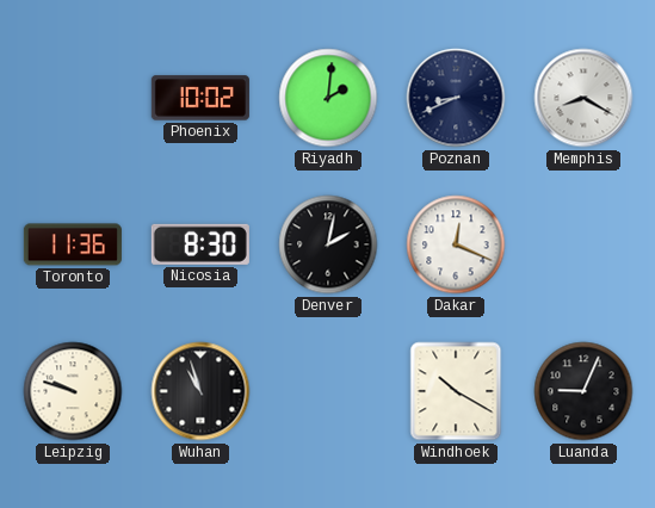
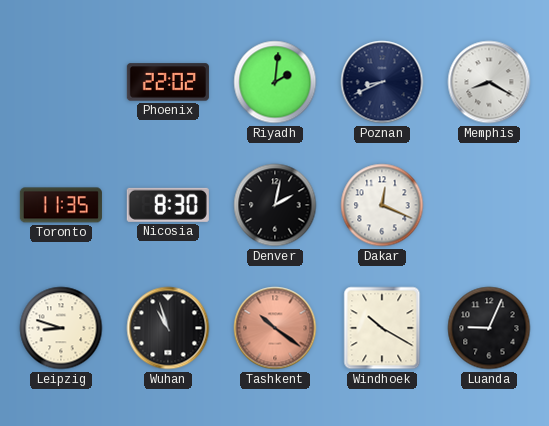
Phoenix: 10:02 -> 22:02 (168, 82)
Toronto: 11:36 -> 11:35 (61, 205)
Leipzig: 9:48 -> 8:48 (61, 328)
Tashkent: none -> 10:21 (275, 328)
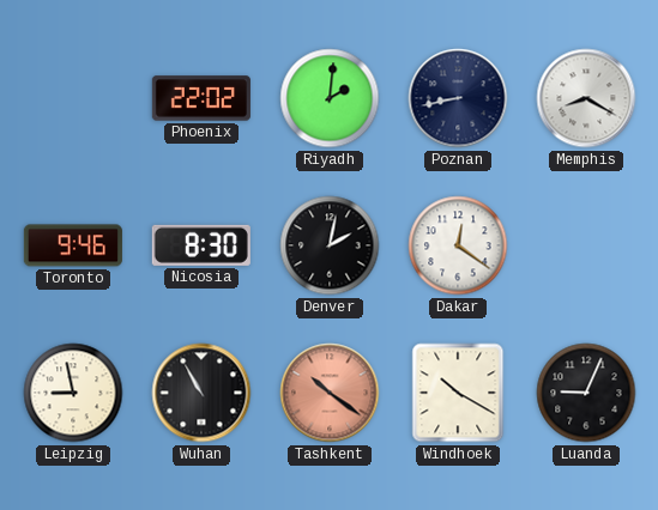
Poznan: 8:41 -> 8:43 (458, 98)
Toronto: 11:35 -> 9:46 (73, 245)
Dakar: 12:19 -> 12:21 (458, 245)
Leipzig: 8:48 -> 8:58 (73, 393)
Wuhan: 10:57 -> 10:55 (201, 393)
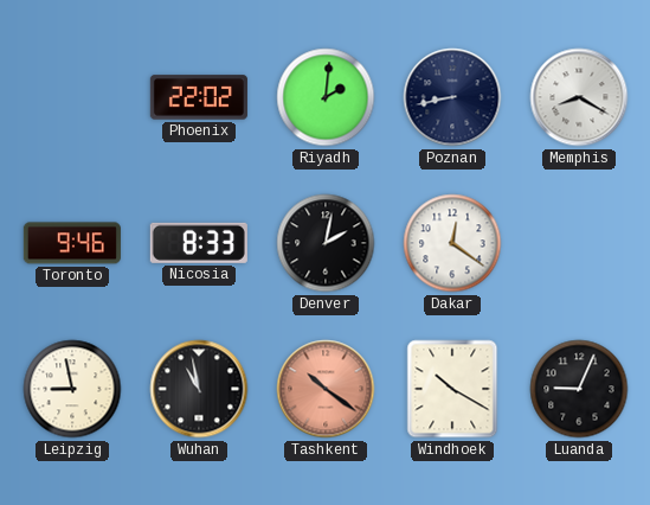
Nicosia: 8:30 -> 8:33 (199, 243)
Wuhan: 10:55 -> 10:58 (199, 389)
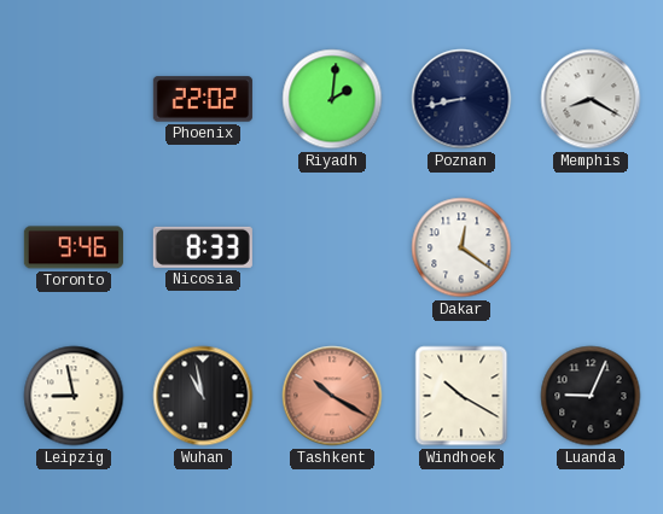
Denver: 2:02 -> none (326, 243)
Tashkent: 10:21 -> 10:20 (332, 396)
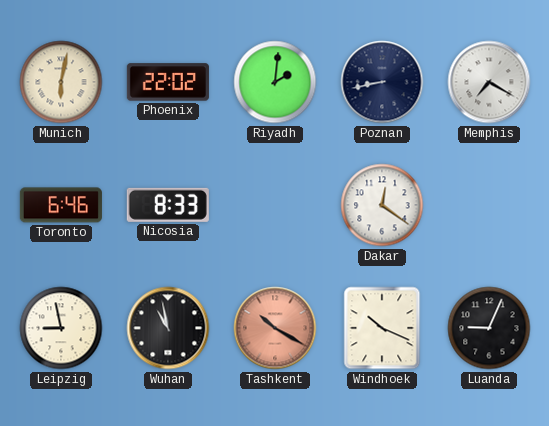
Munich: none -> 6:02 (61, 82)
Memphis: 8:20 -> 7:20 (489, 82)
Toronto: 9:46 -> 6:46 (61, 205)
Windhoek: 10:20 -> 10:19 (382, 328)
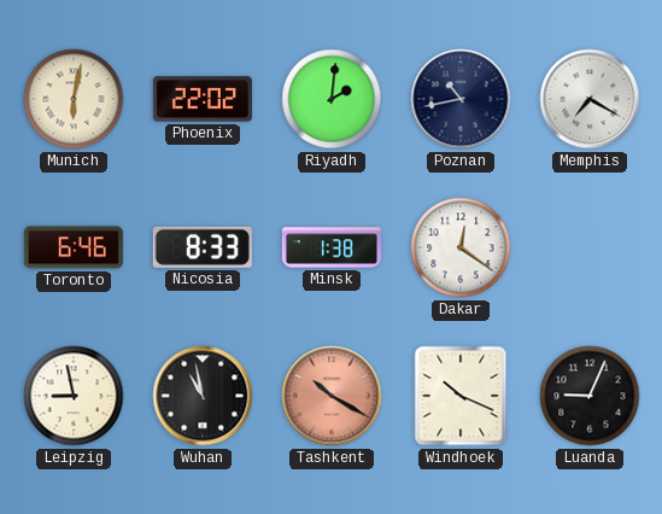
Poznan: 8:43 -> 10:43 (461, 99)
Minsk: none -> 1:38 (332, 247)
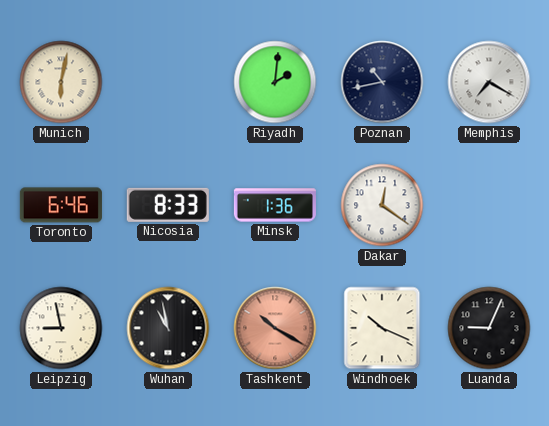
Phoenix: 22:02 -> none (203, 99)
Minsk: 1:38 -> 1:36 (275, 205)
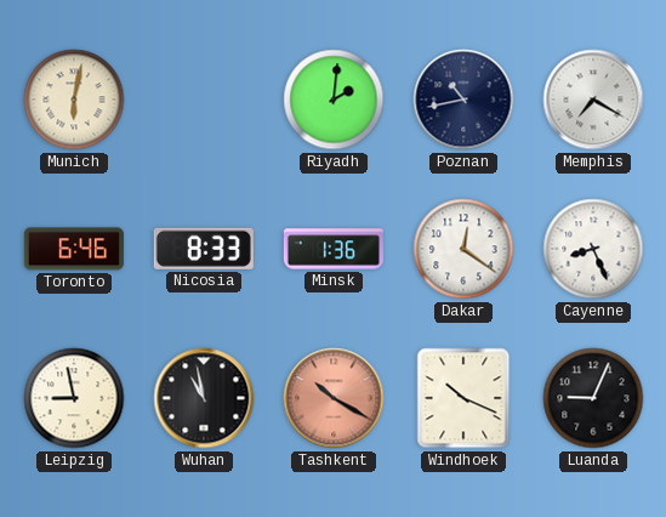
Cayenne: none -> 8:26 (593, 249)
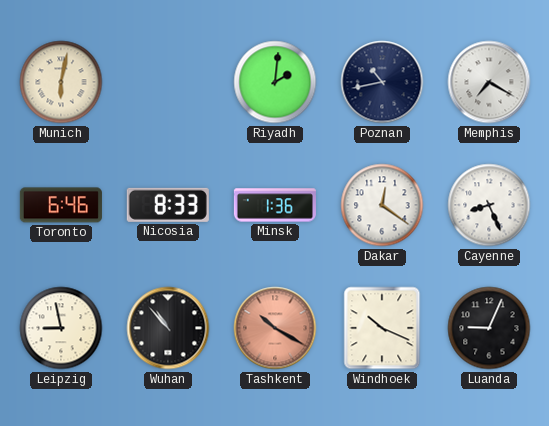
Wuhan: 10:58 -> 10:53 (168, 328)
